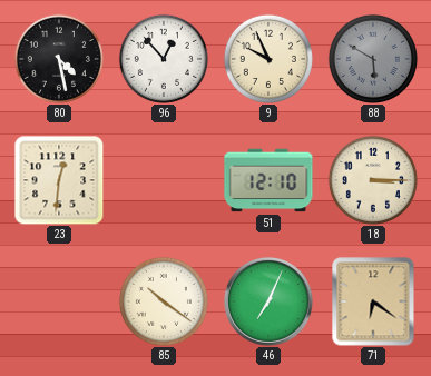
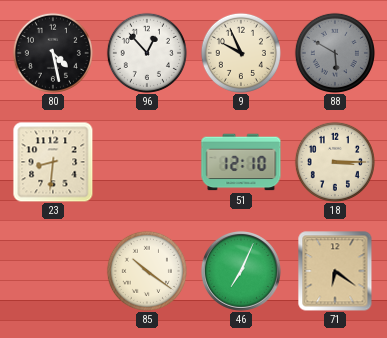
23: 12:31 -> 8:31 (53, 162)
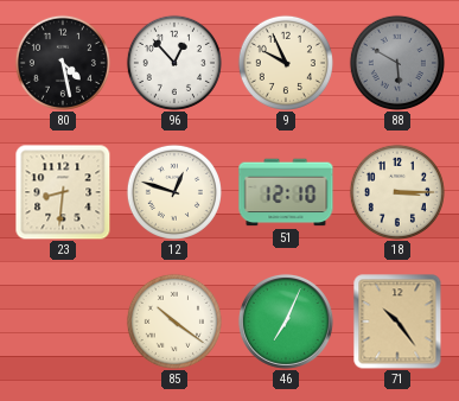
12: none -> 12:48 (174, 192)
71: 6:21 -> 10:24 (397, 322)
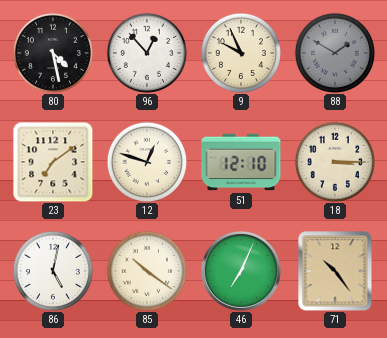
88: 5:50 -> 1:50 (335, 53)
23: 8:31 -> 7:09 (53, 162)
86: none -> 5:02 (53, 271)
